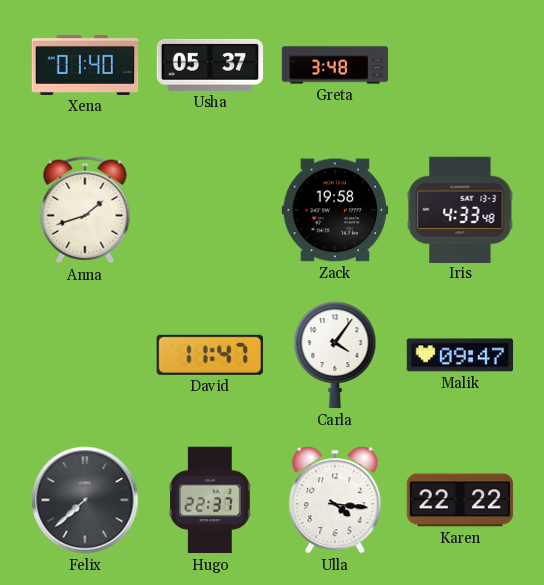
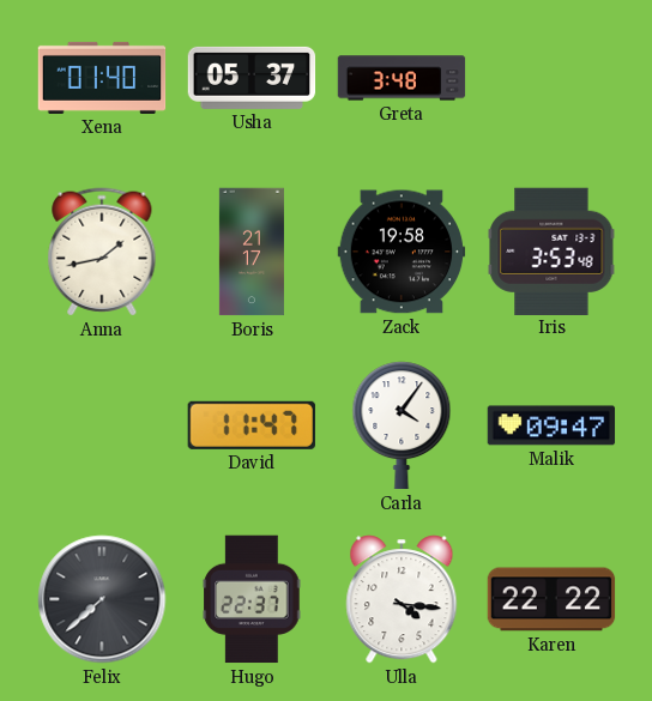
Anna: 1:42 -> 1:43 (102, 252)
Boris: none -> 21:17 (252, 252)
Iris: 4:33 -> 3:53 (551, 250)
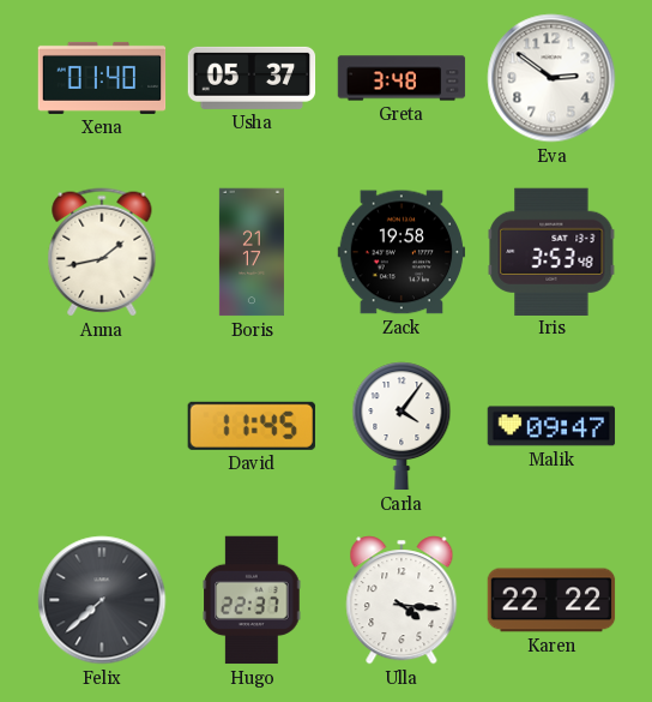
Eva: none -> 2:51 (551, 78)
David: 11:47 -> 11:45 (252, 426)
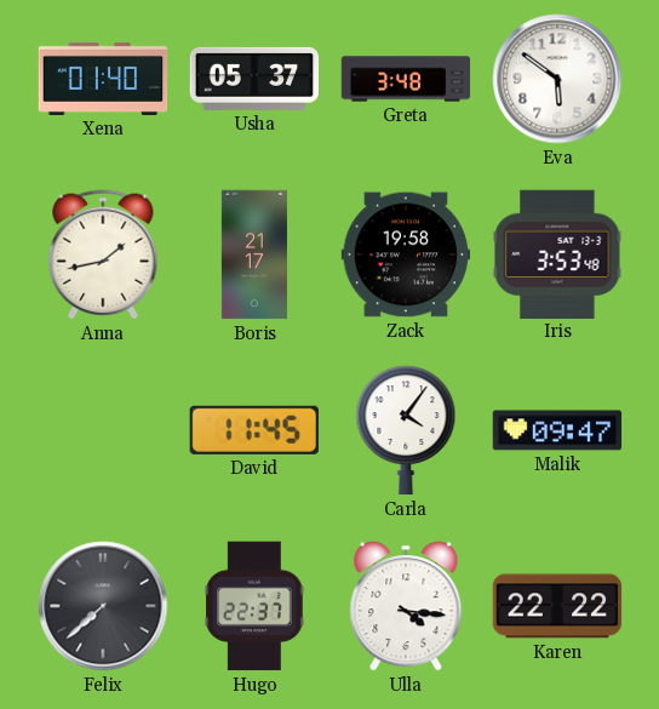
Eva: 2:51 -> 5:51 (557, 79)
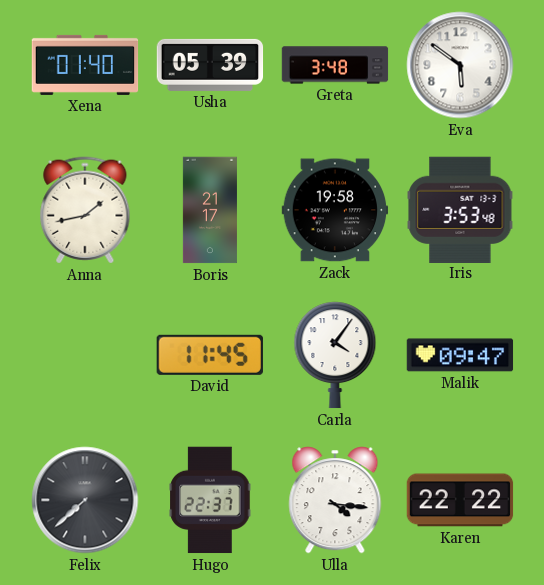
Usha: 05:37 -> 05:39 (210, 65)
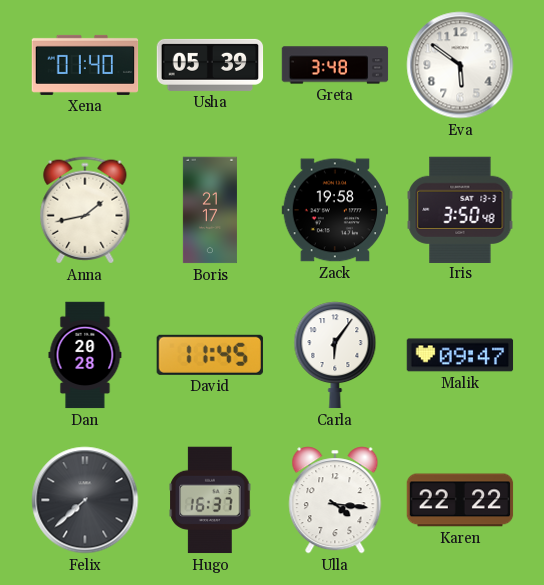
Iris: 3:53 -> 3:50 (460, 209)
Dan: none -> 20:28 (85, 355)
Carla: 4:06 -> 6:06 (335, 355)
Hugo: 22:37 -> 16:37 (210, 500)
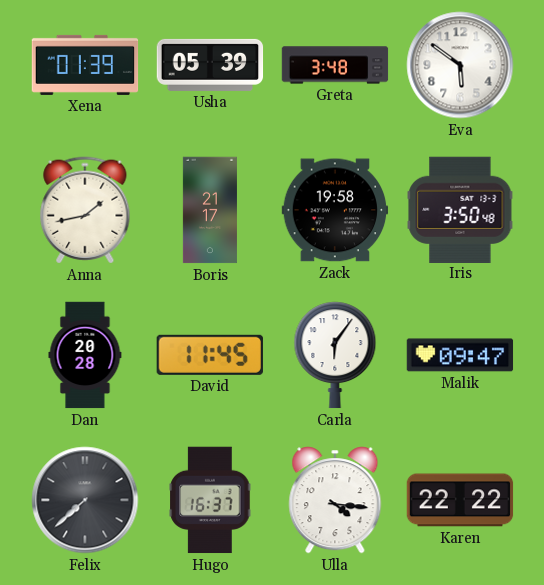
Xena: 01:40 -> 01:39 (85, 65)
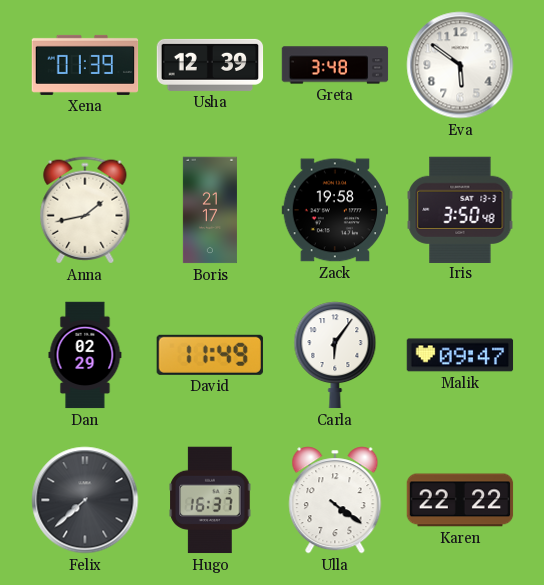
Usha: 05:39 -> 12:39 (210, 65)
Dan: 20:28 -> 02:29 (85, 355)
David: 11:45 -> 11:49 (210, 355)
Ulla: 4:16 -> 4:21 (335, 500)
